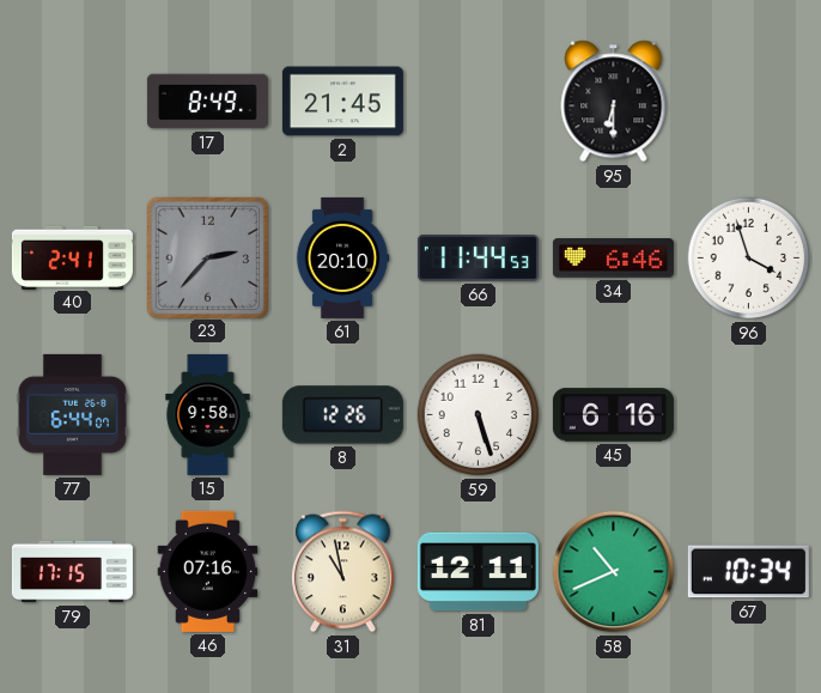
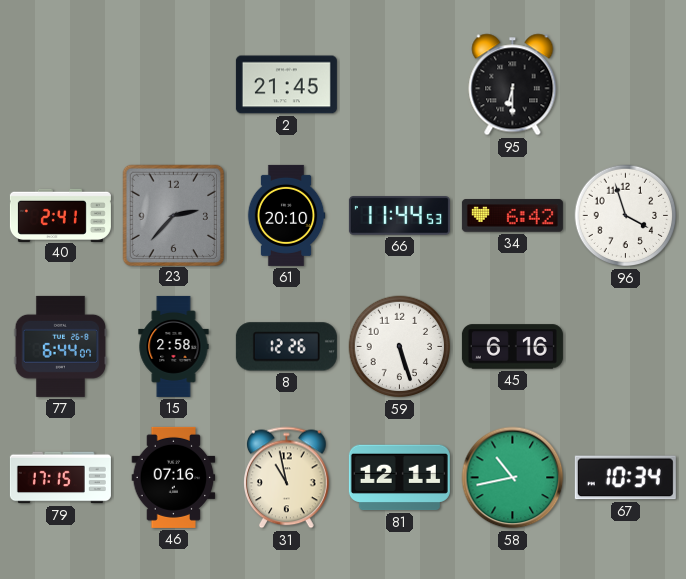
17: 8:49 -> none (207, 102)
34: 6:46 -> 6:42 (512, 216)
15: 9:58 -> 2:58 (174, 346)
58: 10:41 -> 10:43 (513, 478)
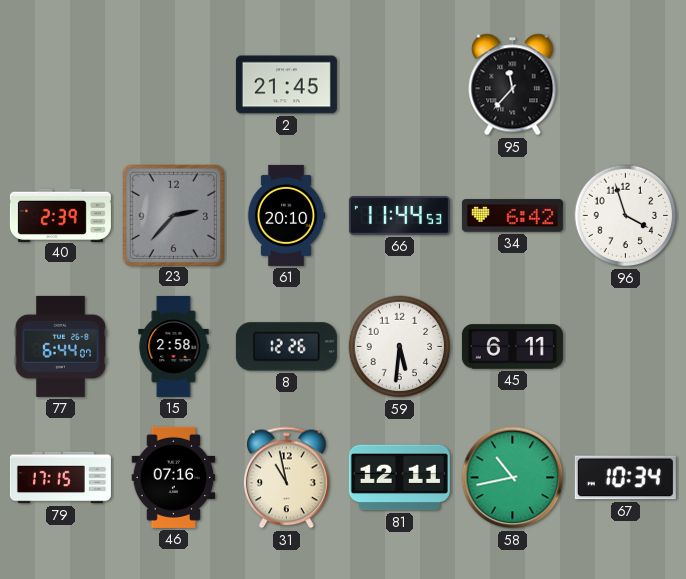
95: 6:30 -> 11:37 (513, 85)
40: 2:41 -> 2:39 (60, 215)
59: 5:27 -> 5:31 (400, 347)
45: 6:16 -> 6:11 (512, 347)
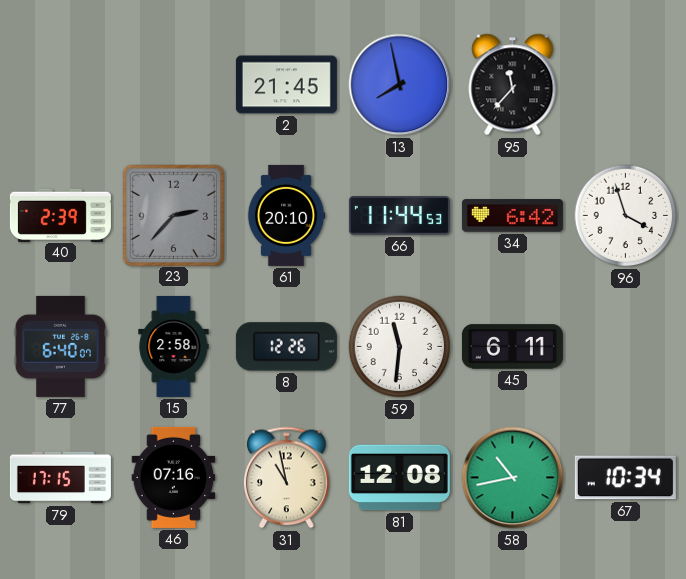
13: none -> 7:58 (400, 85)
77: 6:44 -> 6:40 (61, 346)
59: 5:31 -> 11:31 (400, 347)
81: 12:11 -> 12:08 (399, 478)
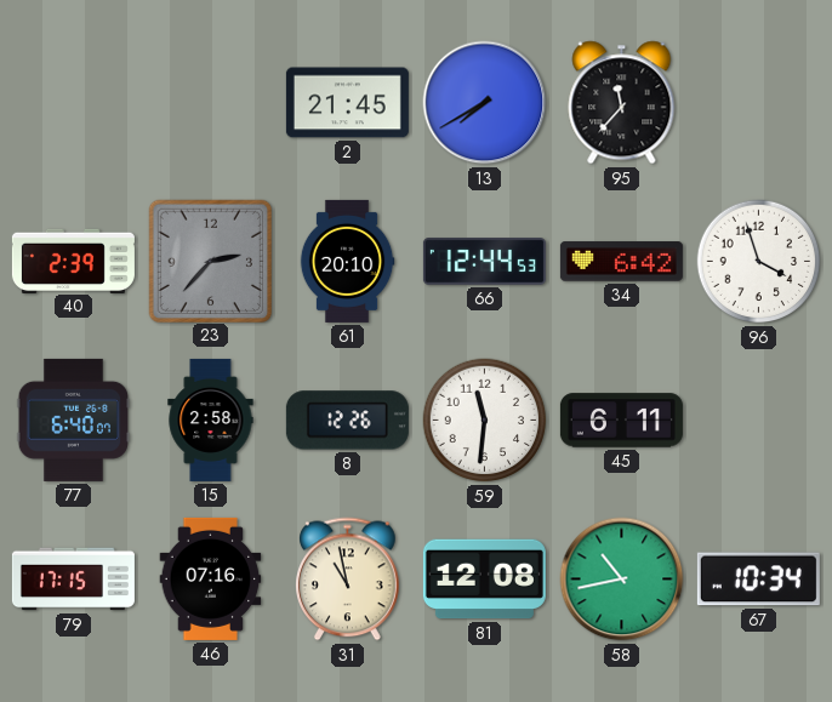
13: 7:58 -> 7:40 (485, 103)
66: 11:44 -> 12:44 (484, 262)
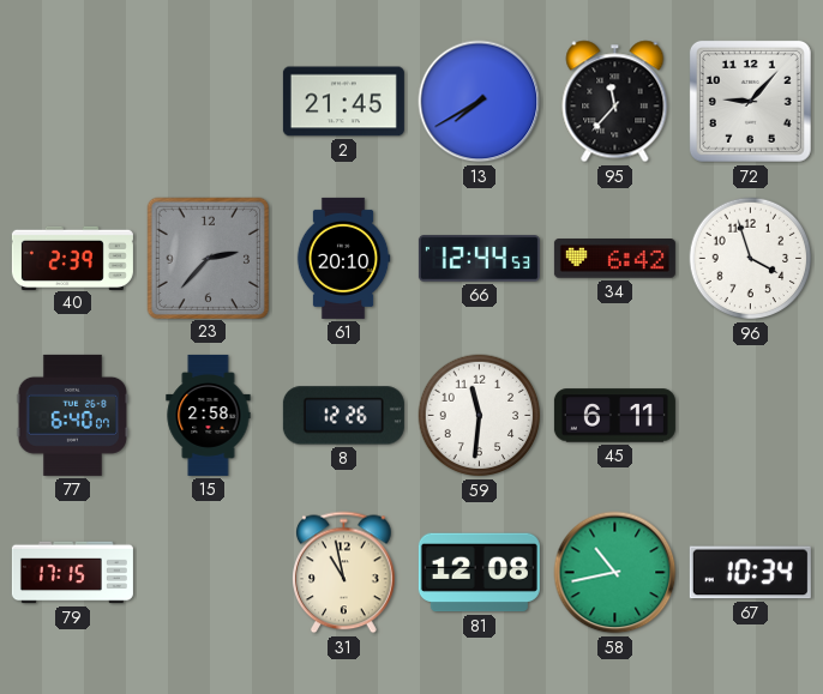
72: none -> 9:07 (750, 101)
46: 07:16 -> none (211, 578)
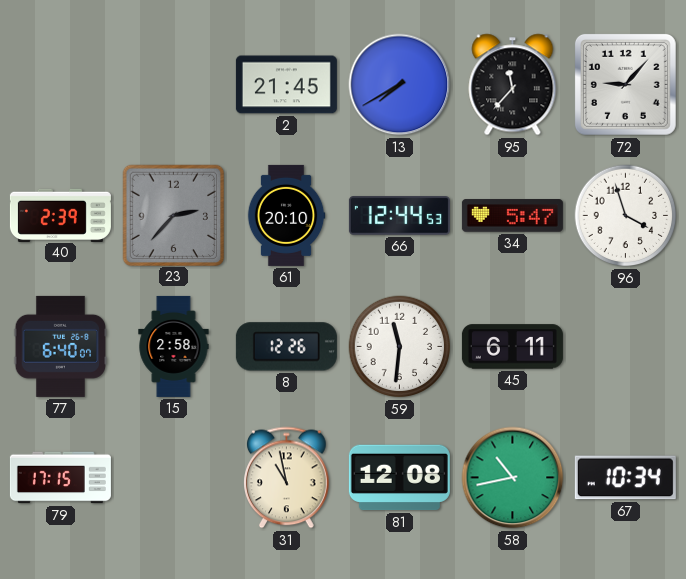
34: 6:42 -> 5:47 (512, 216)
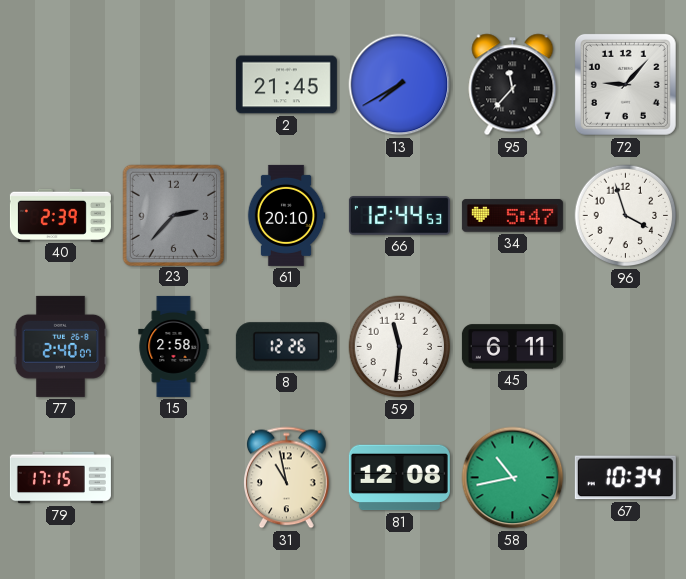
77: 6:40 -> 2:40 (61, 346)
